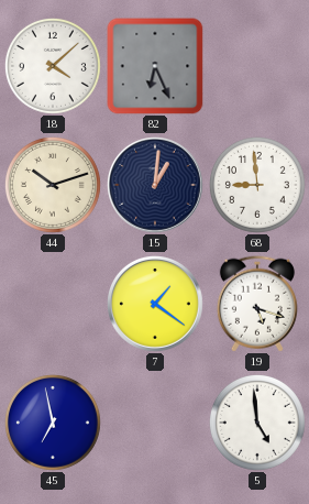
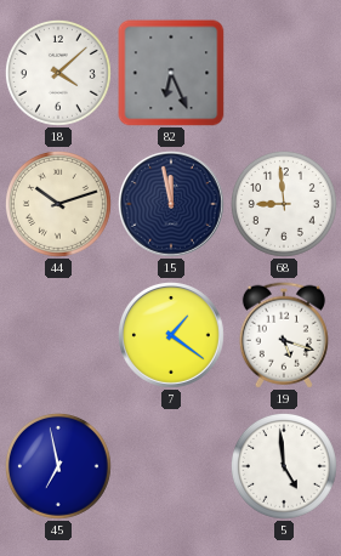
15: 1:01 -> 11:58 (172, 205)
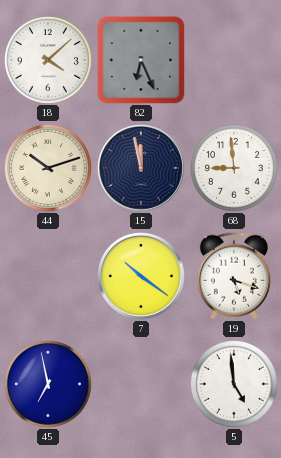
7: 1:21 -> 10:21 (142, 277)
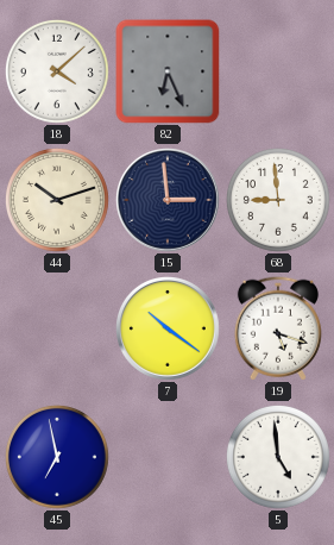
15: 11:58 -> 2:59 (169, 201)
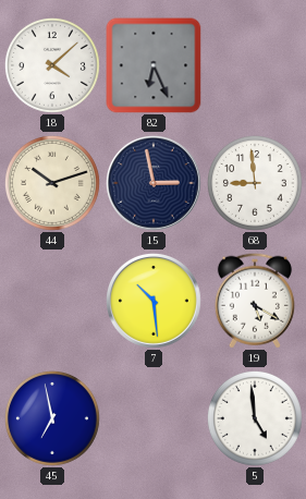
15: 2:59 -> 2:58 (155, 184)
7: 10:21 -> 10:29 (155, 302)
19: 5:18 -> 5:20 (255, 301)
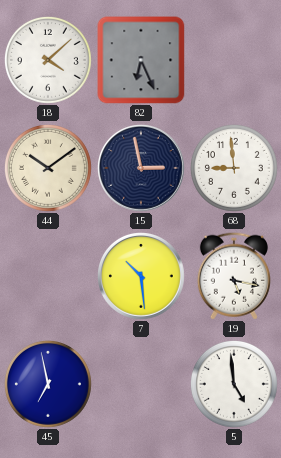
44: 10:12 -> 10:09 (48, 168)
19: 5:20 -> 5:17 (234, 276)
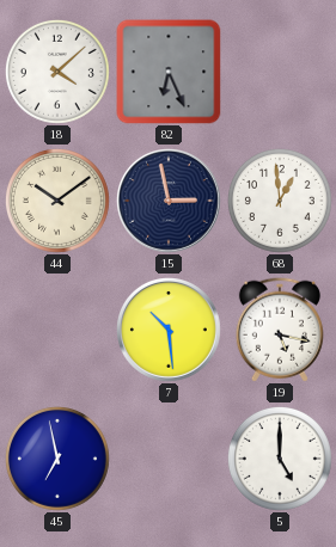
68: 8:59 -> 12:59 (280, 201)
5: 4:59 -> 5:00 (280, 459)
